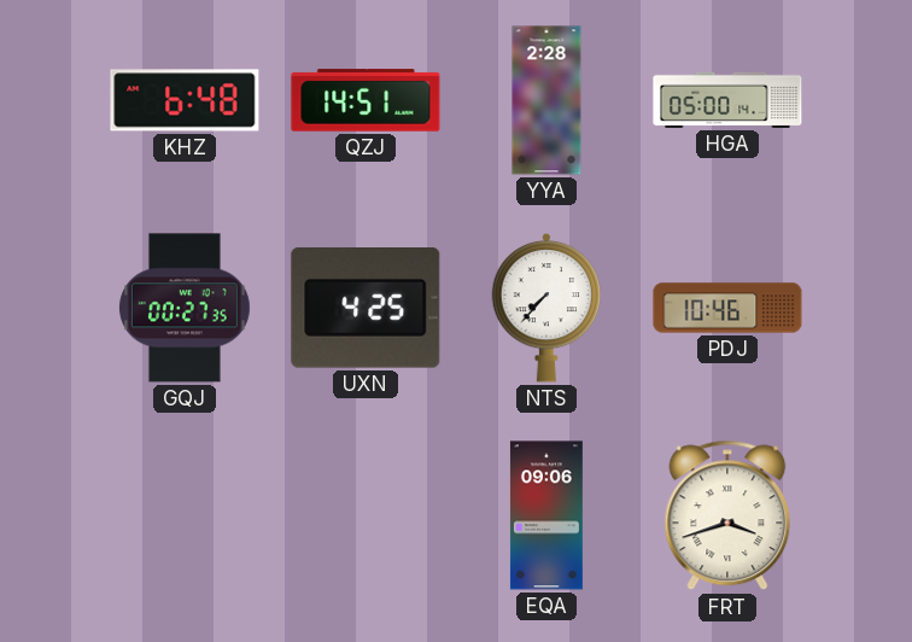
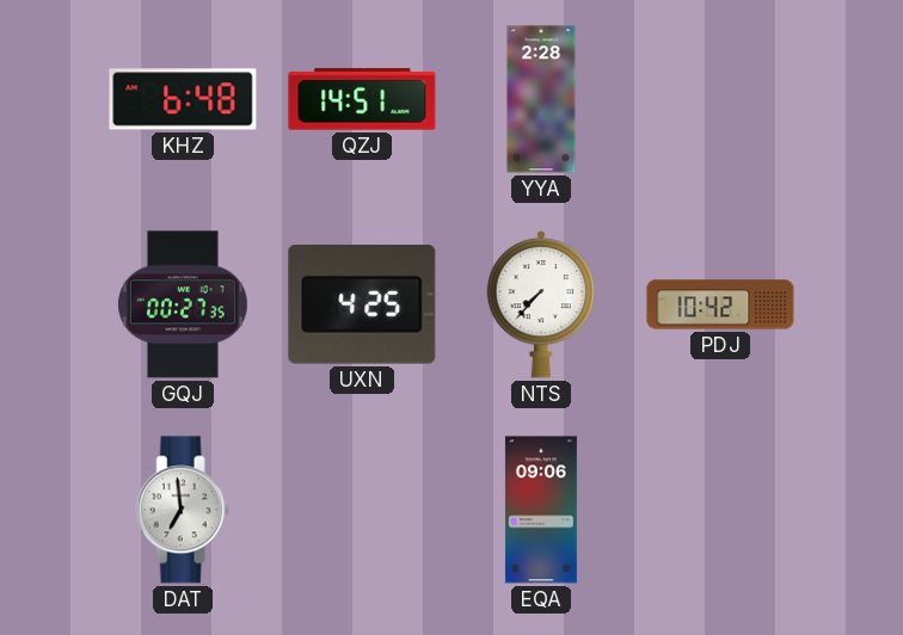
HGA: 05:00 -> none (727, 100)
PDJ: 10:46 -> 10:42 (720, 304)
DAT: none -> 6:59 (183, 510)
FRT: 3:42 -> none (727, 515)
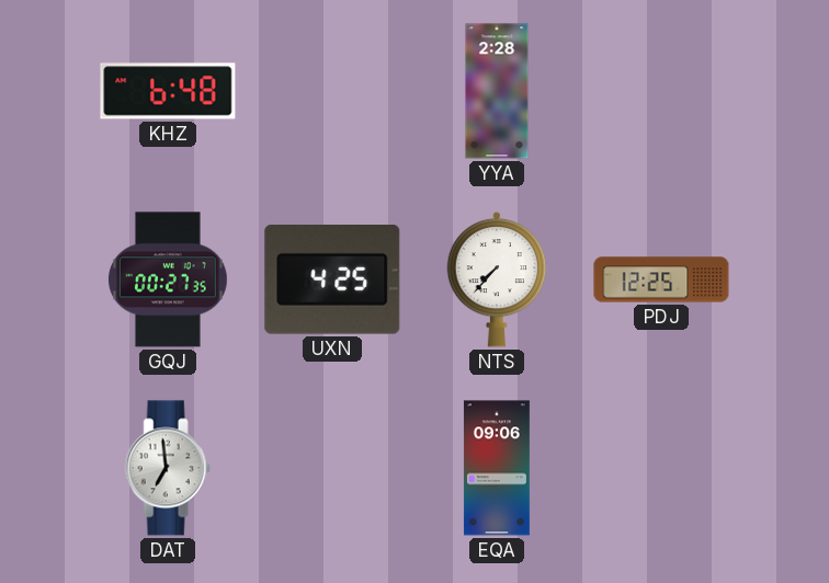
QZJ: 14:51 -> none (362, 99)
PDJ: 10:42 -> 12:25 (661, 279)
